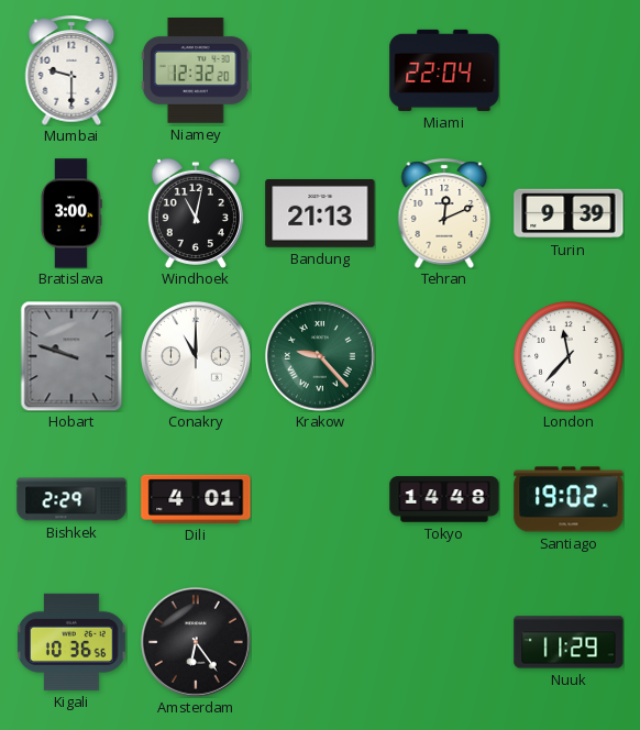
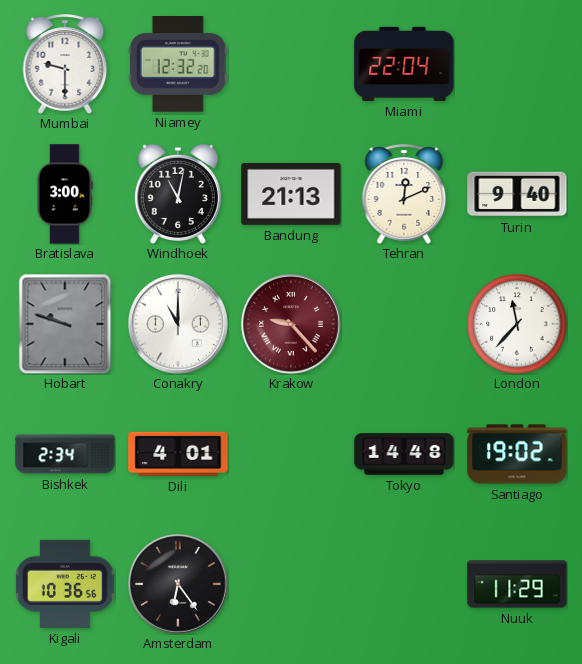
Turin: 9:39 -> 9:40 (517, 194)
Krakow dial: green -> burgundy (292, 325)
Bishkek: 2:29 -> 2:34 (65, 454)
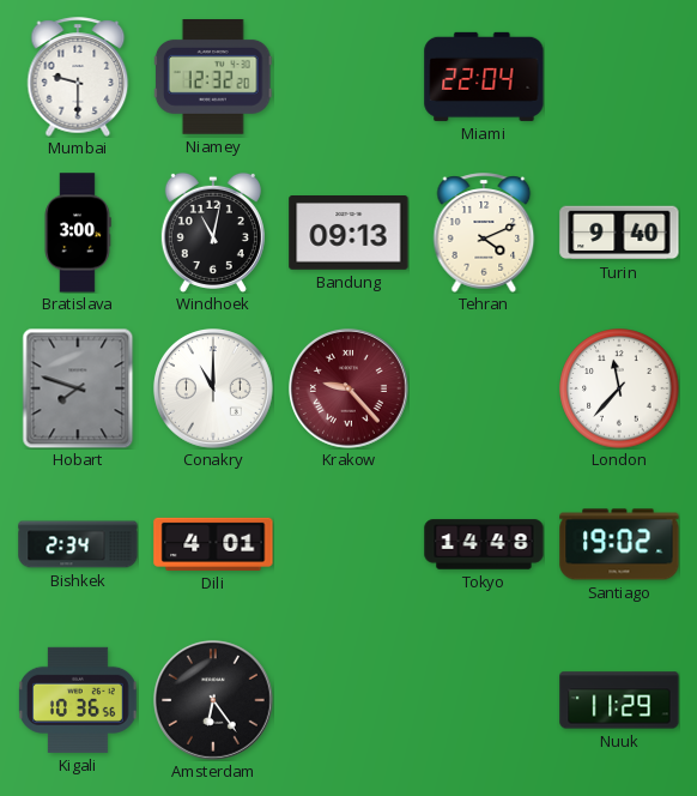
Bandung: 21:13 -> 09:13 (348, 234)
Tehran: 12:11 -> 4:11 (484, 233)
Hobart: 9:48 -> 7:48 (78, 388)
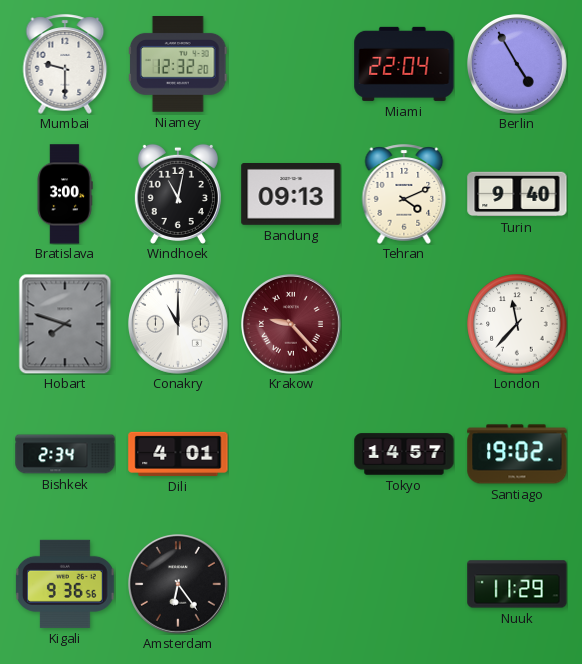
Berlin: none -> 4:55 (518, 65)
Tokyo: 14:48 -> 14:57 (404, 454)
Kigali: 10:36 -> 9:36 (65, 584)
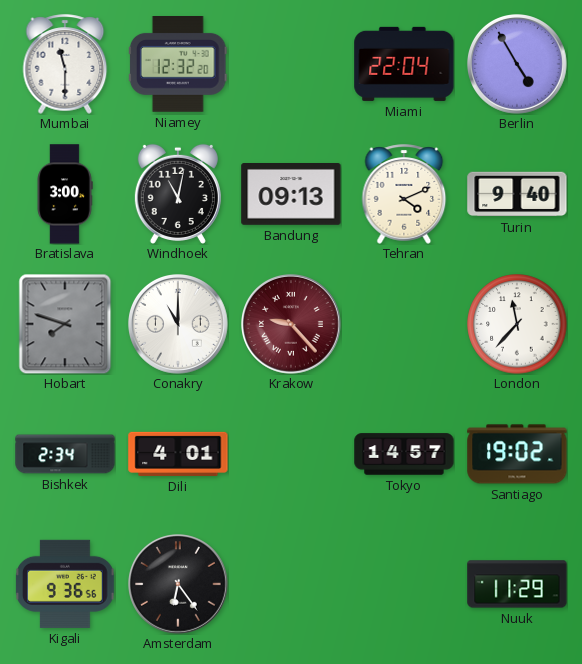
Mumbai: 9:30 -> 11:30 (65, 64)
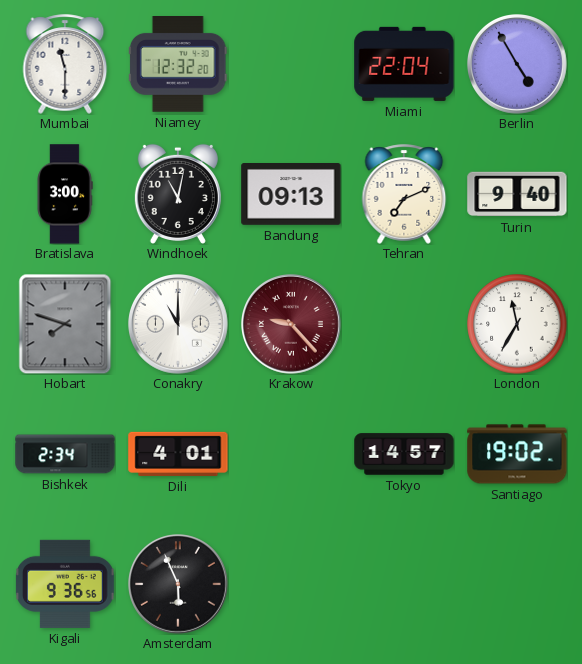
Tehran: 4:11 -> 7:11 (404, 194)
London: 11:37 -> 11:35 (517, 324)
Amsterdam: 6:24 -> 5:56 (179, 585)
Nuuk: 11:29 -> none (517, 584)
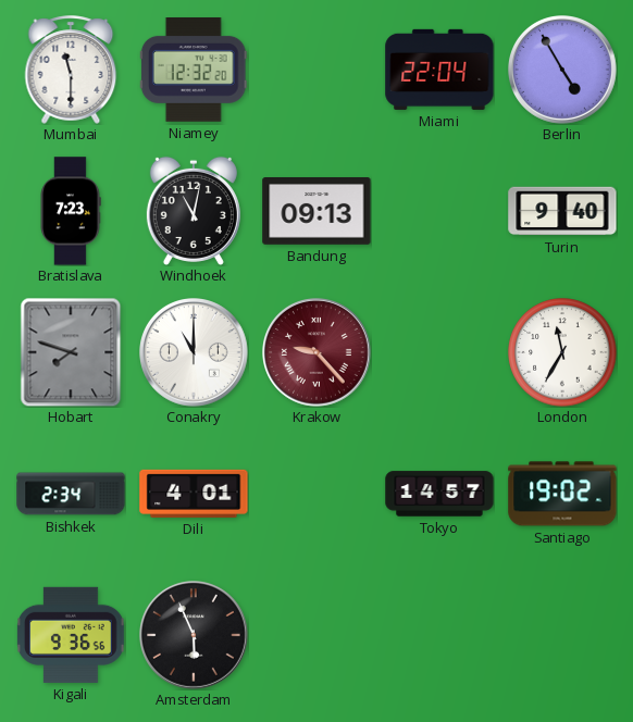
Bratislava: 3:00 -> 7:23 (71, 211)
Tehran: 7:11 -> none (404, 194)
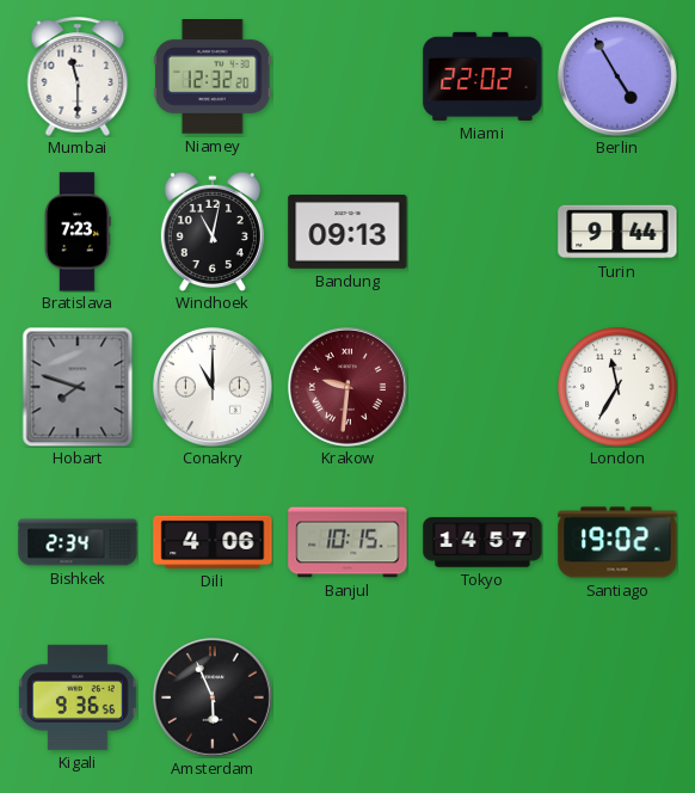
Miami: 22:04 -> 22:02 (482, 76)
Turin: 9:40 -> 9:44 (617, 232)
Krakow: 9:23 -> 9:31 (349, 388)
Dili: 4:01 -> 4:06 (213, 542)
Banjul: none -> 10:15 (347, 542)
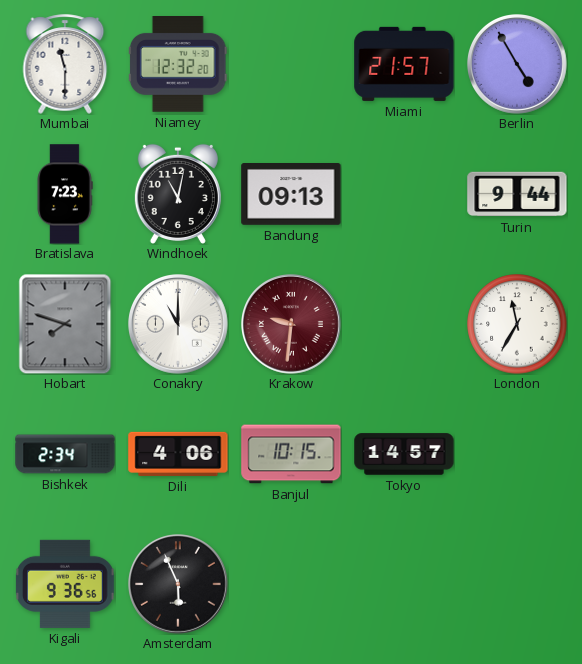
Miami: 22:02 -> 21:57 (404, 64)
Santiago: 19:02 -> none (617, 542)
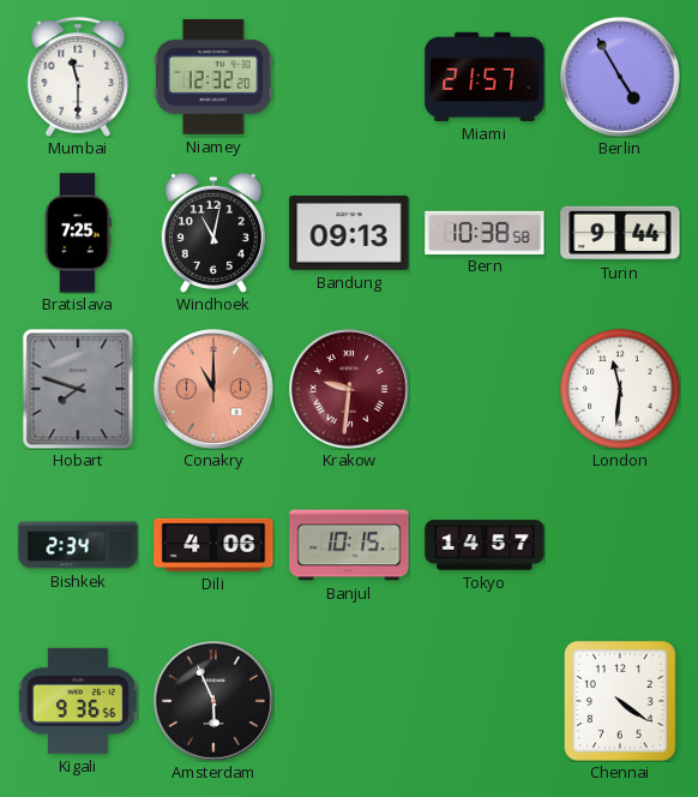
Bratislava: 7:23 -> 7:25 (78, 233)
Bern: none -> 10:38 (485, 232)
Conakry dial: white -> salmon (215, 390)
London: 11:35 -> 11:31 (620, 389)
Chennai: none -> 4:21 (621, 702)
